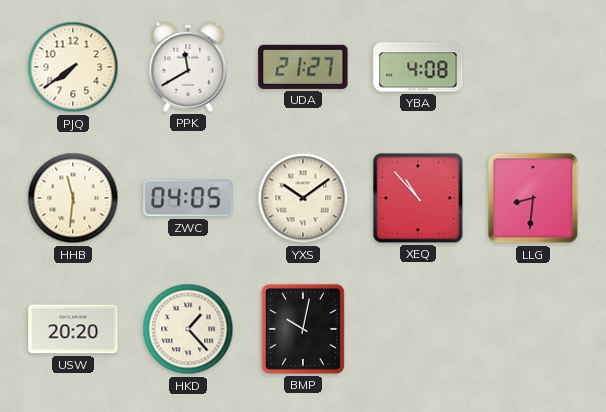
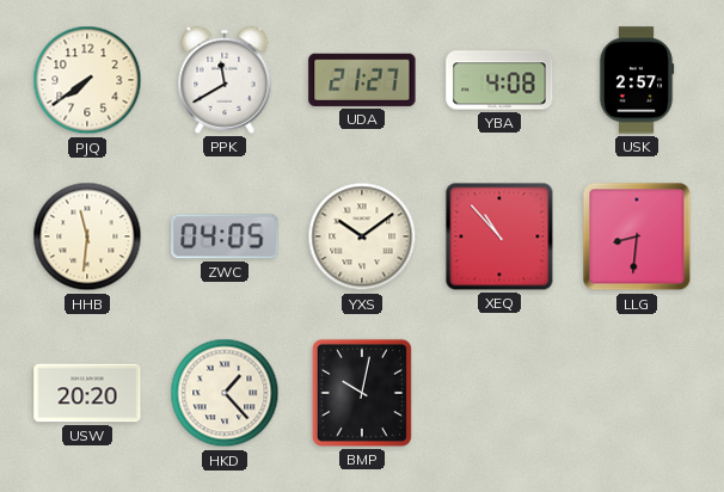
USK: none -> 2:57 (637, 80)
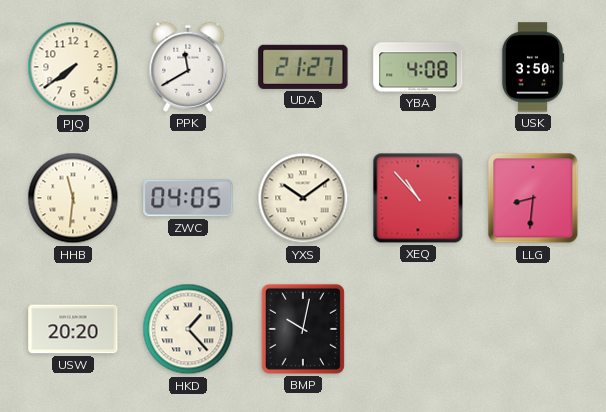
USK: 2:57 -> 3:50 (533, 67)
